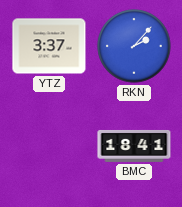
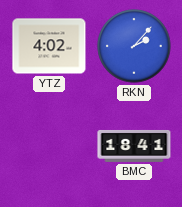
YTZ: 3:37 -> 4:02 (49, 46)
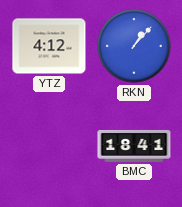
YTZ: 4:02 -> 4:12 (49, 46)
RKN: 2:07 -> 1:07 (134, 46)
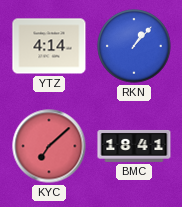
YTZ: 4:12 -> 4:14 (49, 46)
KYC: none -> 7:08 (49, 146)
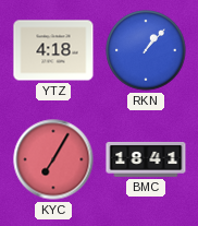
YTZ: 4:14 -> 4:18 (53, 50)
KYC: 7:08 -> 7:05 (53, 159)
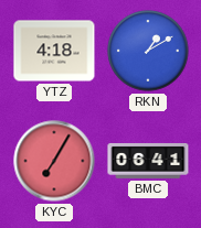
RKN: 1:07 -> 1:10 (148, 51)
BMC: 18:41 -> 06:41 (148, 161)
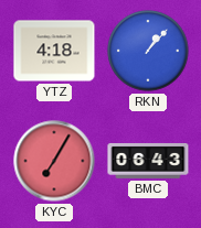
RKN: 1:10 -> 1:07 (148, 51)
BMC: 06:41 -> 06:43 (148, 161)
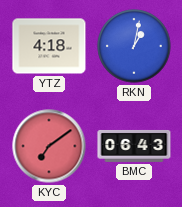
RKN: 1:07 -> 1:02 (134, 46)
KYC: 7:05 -> 7:09 (49, 146)
